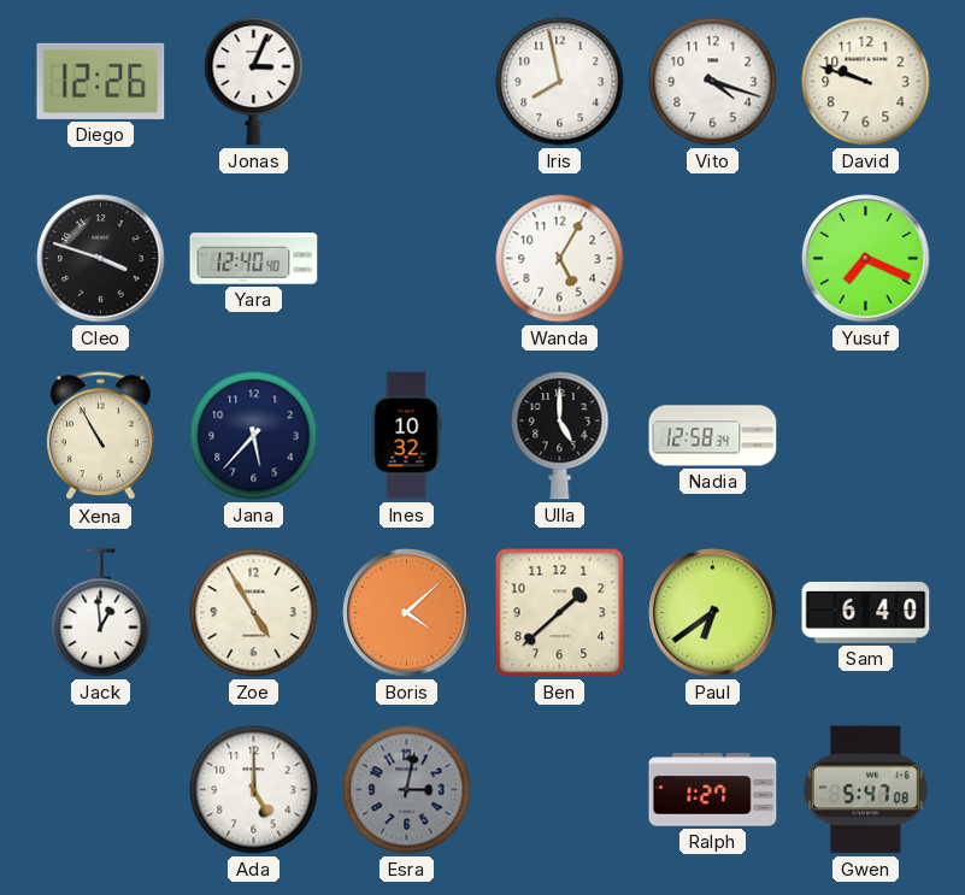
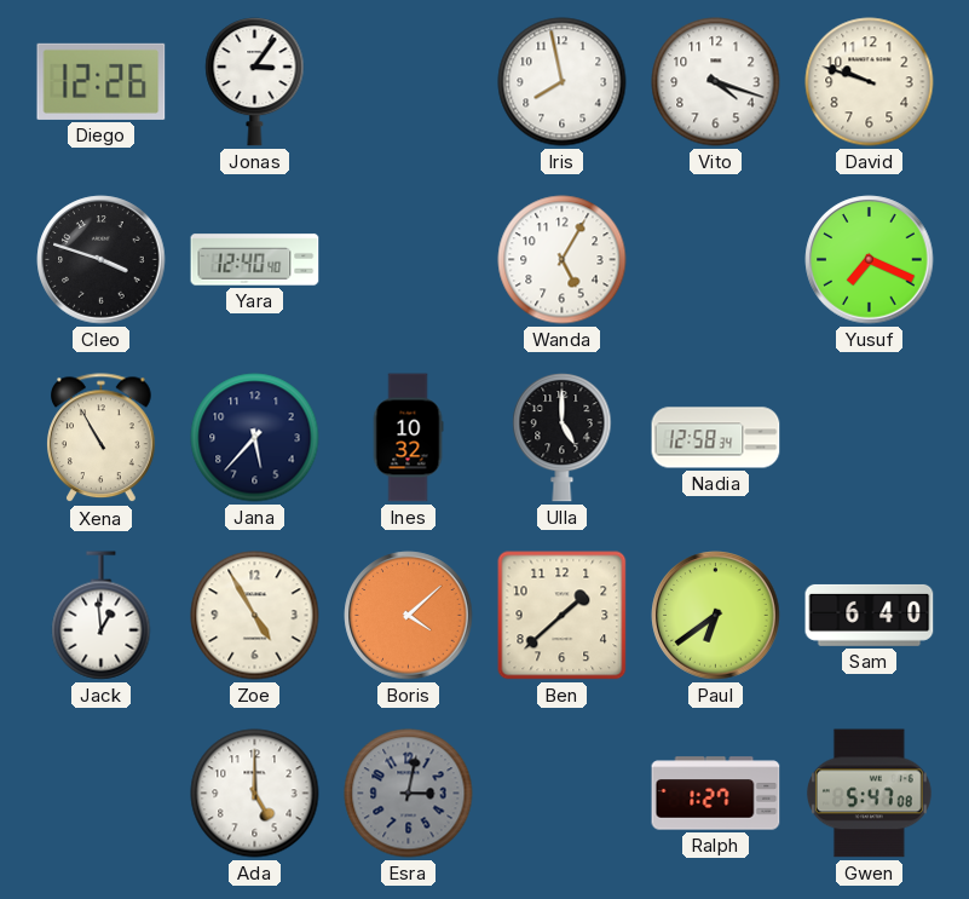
Jonas: 3:04 -> 3:06 (255, 82)
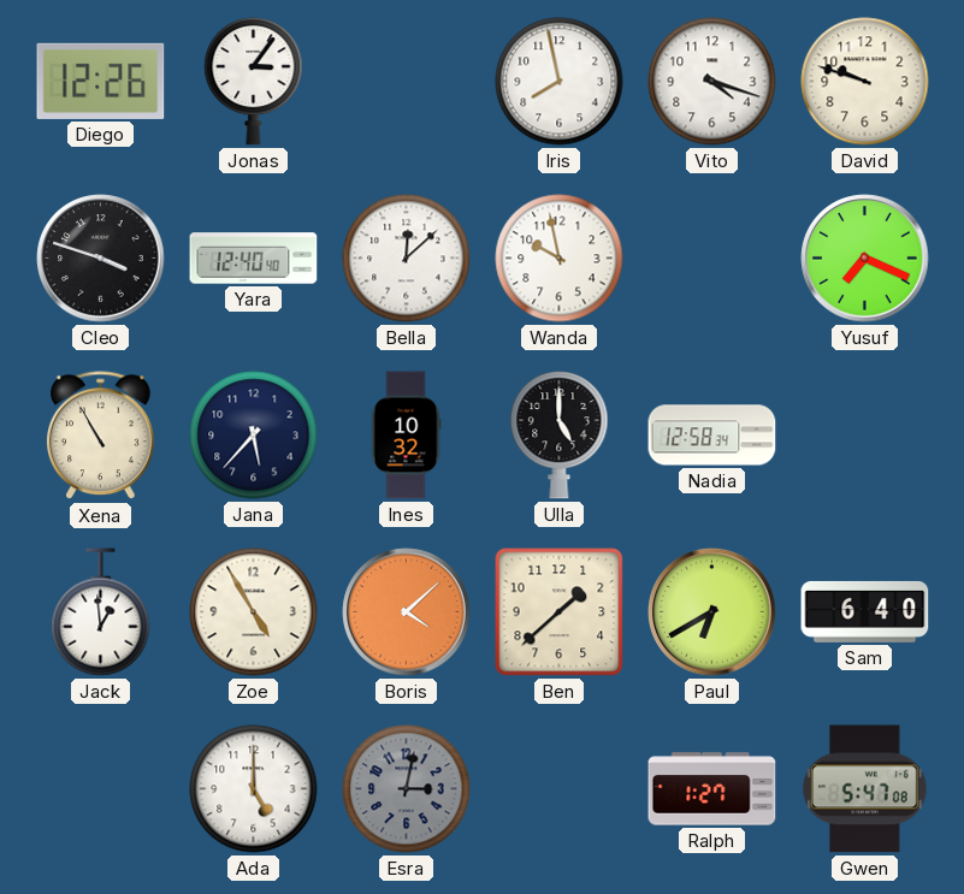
Bella: none -> 12:08 (407, 259)
Wanda: 5:05 -> 9:58 (560, 259)
Paul: 6:39 -> 6:40 (712, 612)
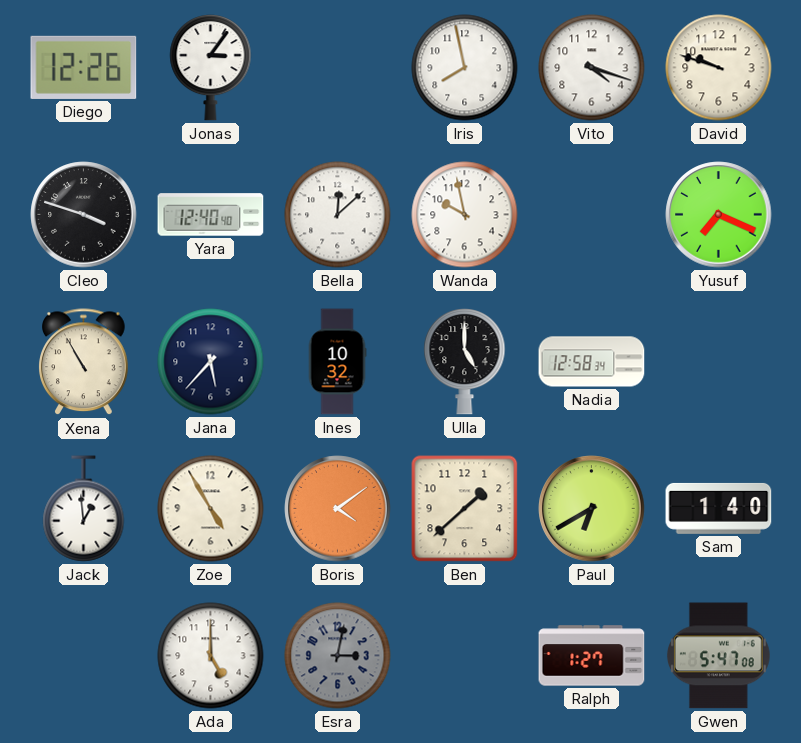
Boris: 4:08 -> 4:09 (338, 509)
Sam: 6:40 -> 1:40 (719, 508)
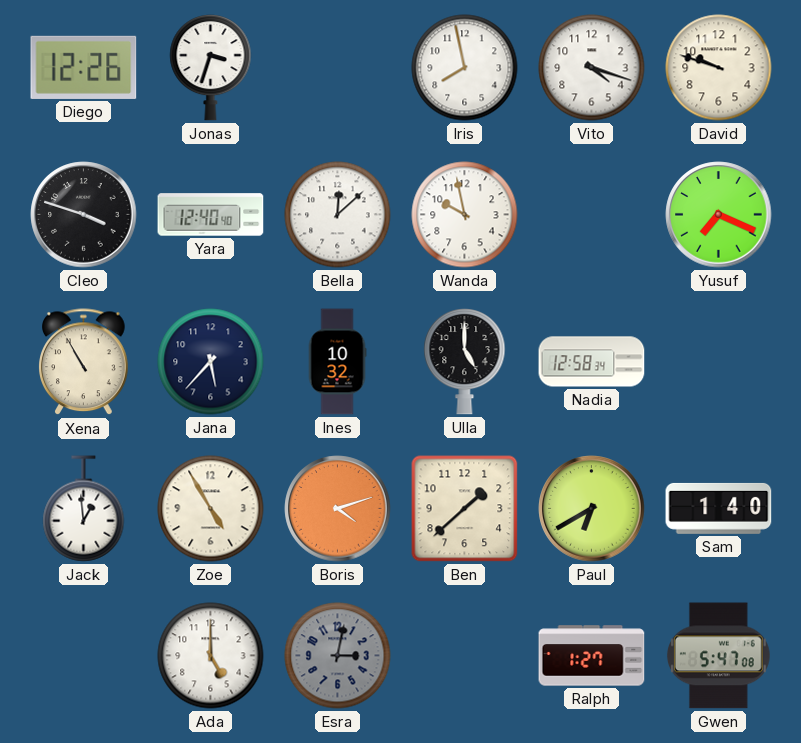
Jonas: 3:06 -> 3:33 (211, 68)
Boris: 4:09 -> 4:12 (338, 509)
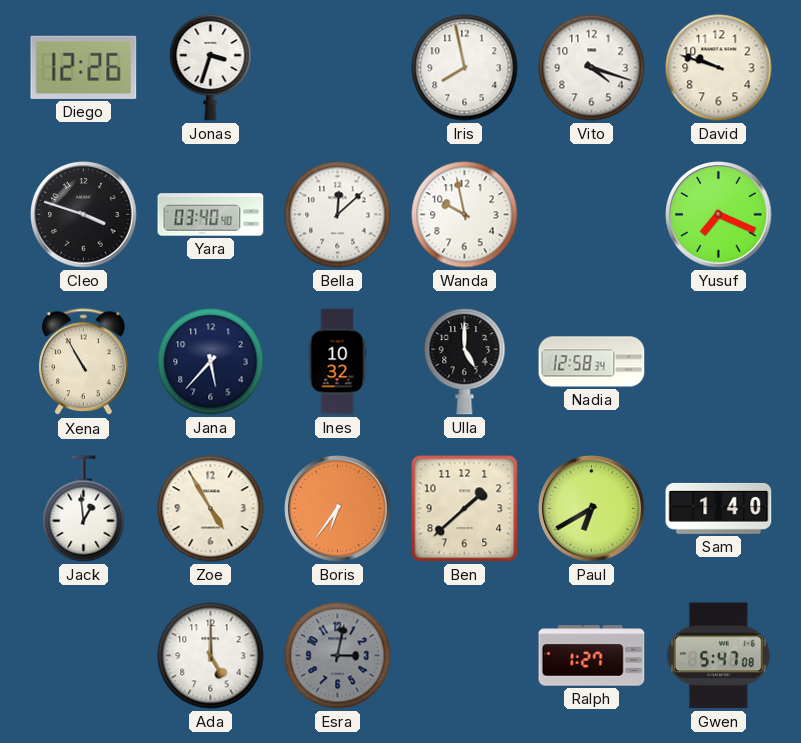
Yara: 12:40 -> 03:40 (211, 215)
Boris: 4:12 -> 6:36 (338, 509)
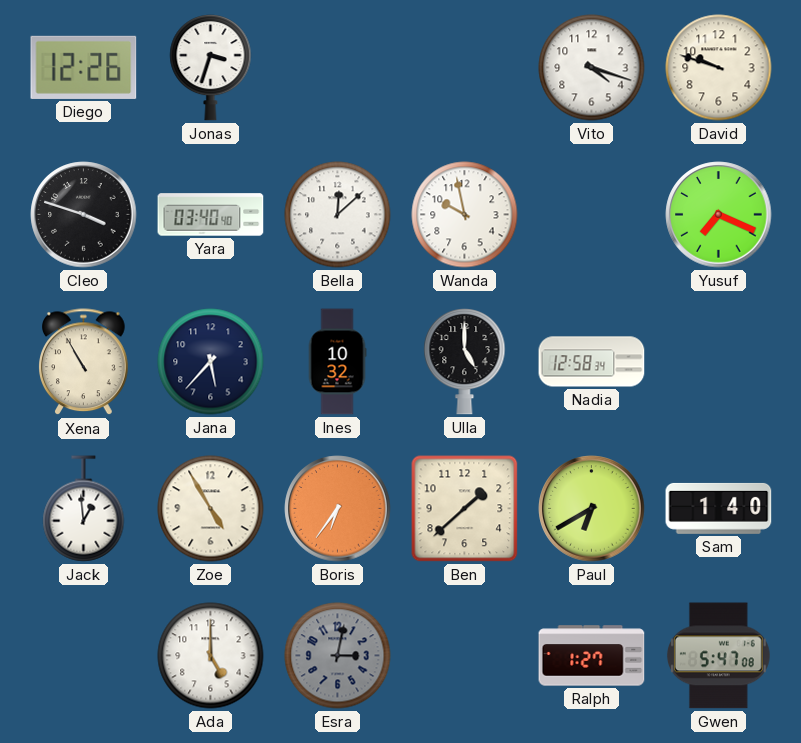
Iris: 7:58 -> none (465, 68)
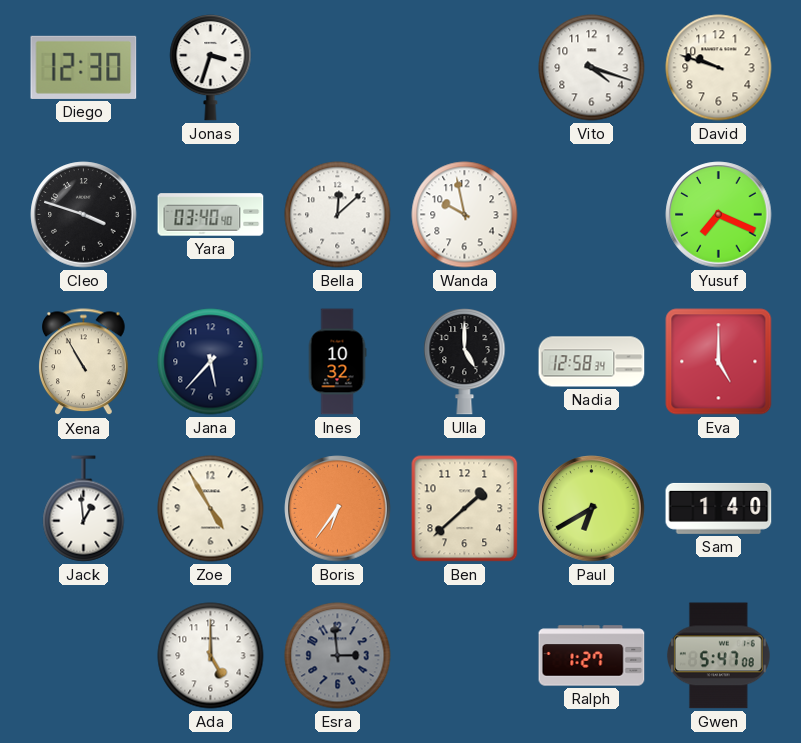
Diego: 12:26 -> 12:30 (84, 67)
Eva: none -> 5:00 (719, 362)
Esra: 3:02 -> 2:59 (338, 656)
